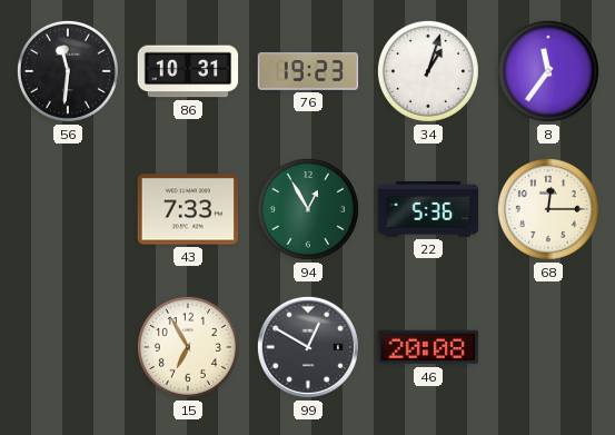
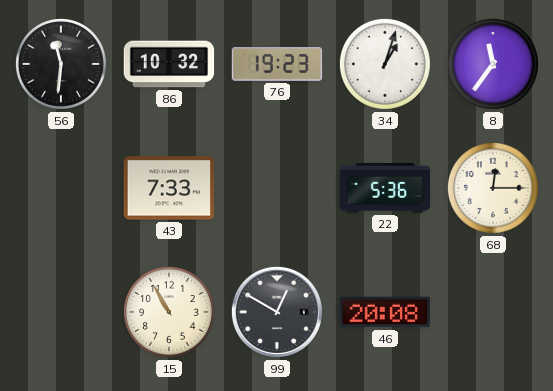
86: 10:31 -> 10:32 (169, 64)
94: 12:55 -> none (308, 209)
15: 6:55 -> 10:55 (169, 312)
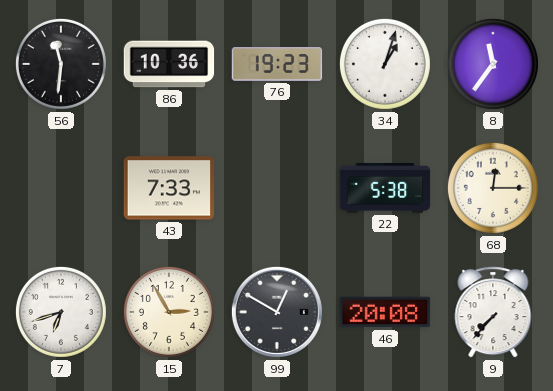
86: 10:32 -> 10:36 (169, 64)
22: 5:36 -> 5:38 (385, 189)
7: none -> 6:42 (61, 312)
15: 10:55 -> 2:55 (169, 312)
9: none -> 7:37 (493, 312)
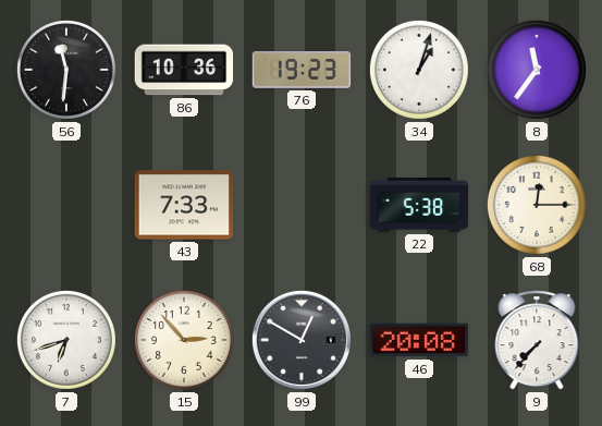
15: 2:55 -> 2:53 (184, 340)
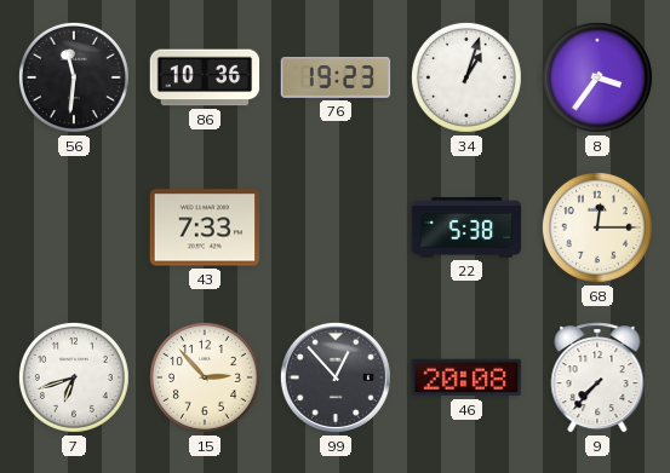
8: 11:36 -> 3:36 (597, 77)
99: 12:50 -> 12:53 (336, 377)
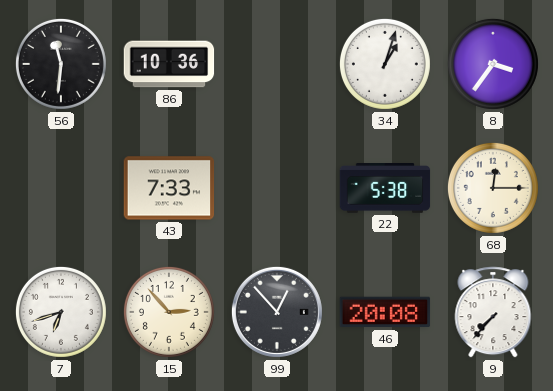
76: 19:23 -> none (336, 79)
